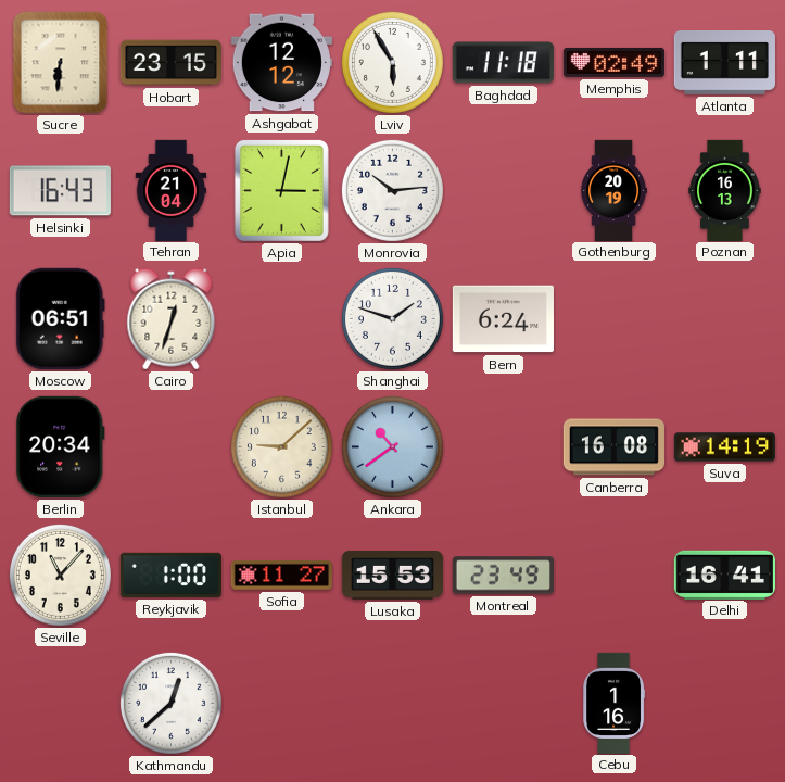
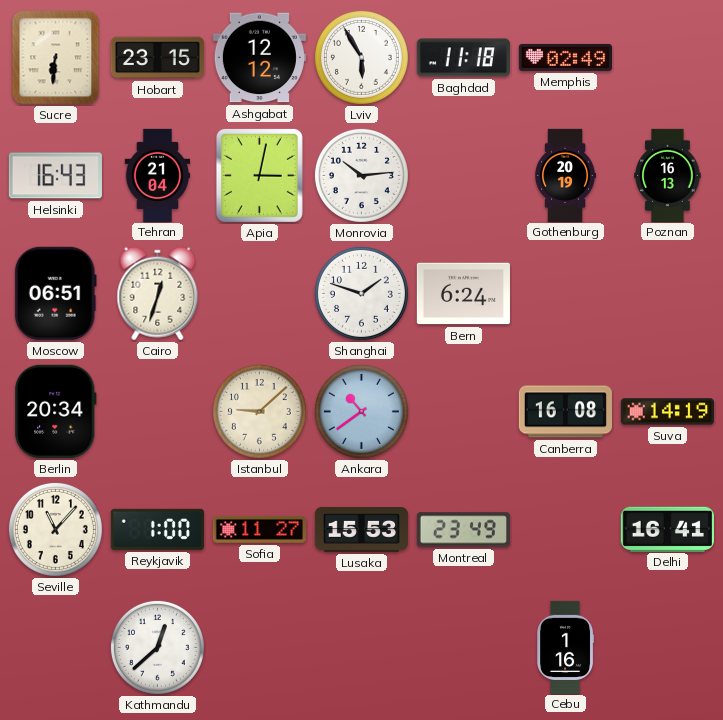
Atlanta: 1:11 -> none (724, 63)
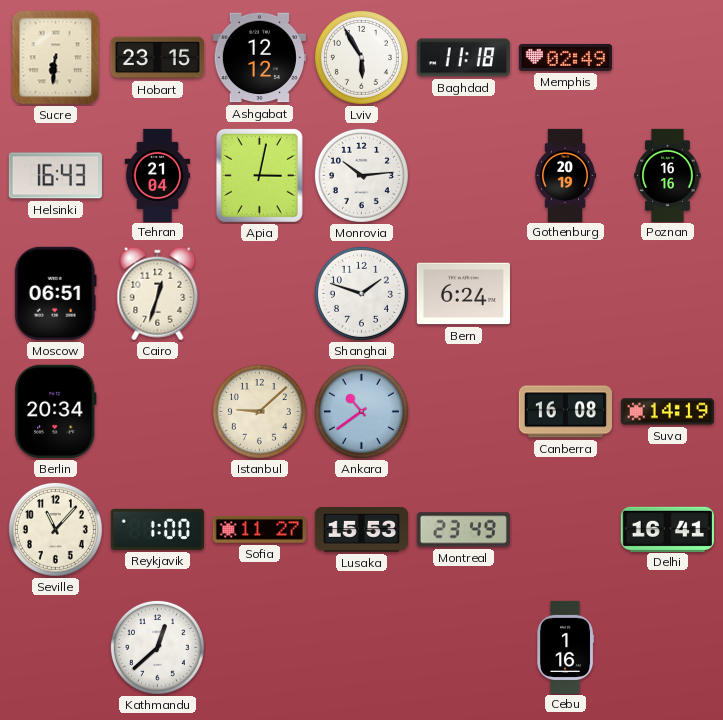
Poznan: 16:13 -> 16:16 (668, 175)
